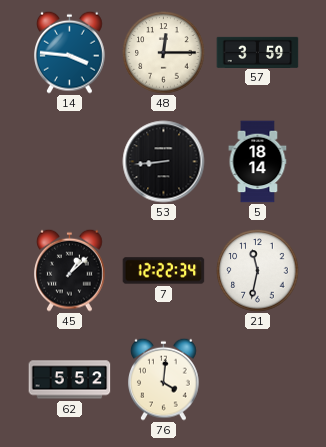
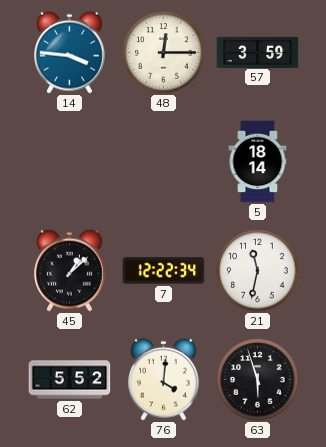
53: 8:44 -> none (164, 162)
63: none -> 5:57 (258, 380)
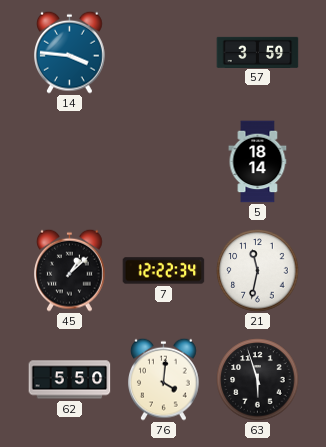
48: 12:15 -> none (164, 53)
62: 5:52 -> 5:50 (70, 380)
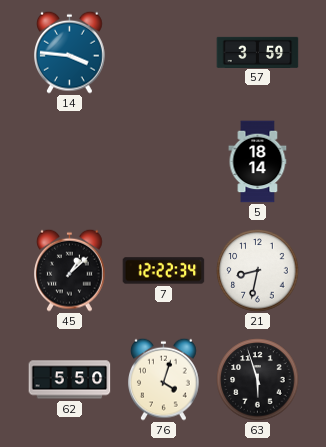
21: 11:32 -> 8:32 (258, 271)
76: 4:01 -> 4:03 (164, 379)
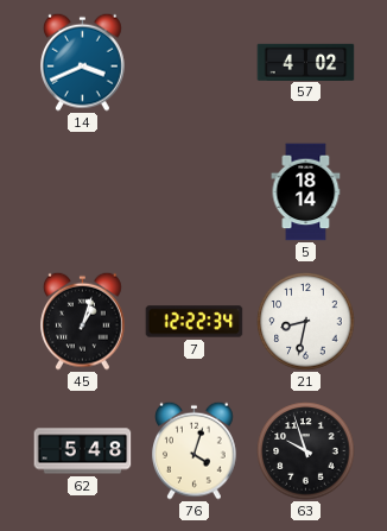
14: 3:46 -> 3:41 (83, 62)
57: 3:59 -> 4:02 (306, 62)
45: 1:08 -> 1:03 (83, 321)
62: 5:50 -> 5:48 (83, 451)
63: 5:57 -> 9:57 (306, 451)
